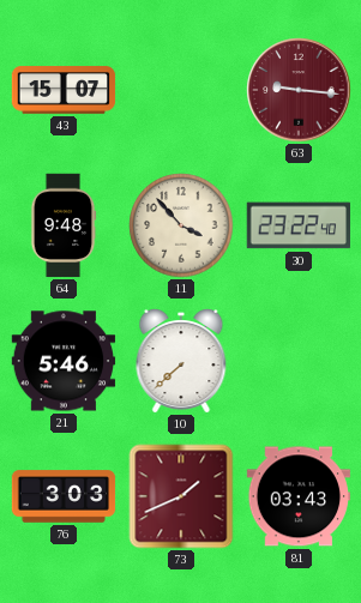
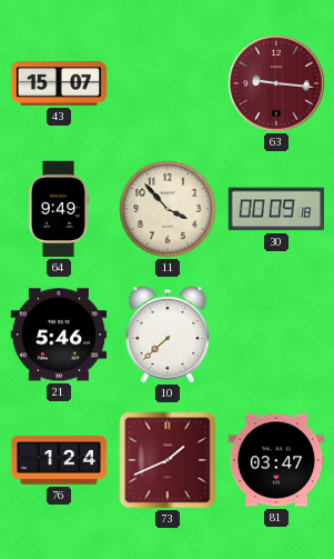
64: 9:48 -> 9:49 (59, 209)
30: 23:22 -> 00:09 (275, 209)
76: 3:03 -> 1:24 (59, 460)
81: 03:43 -> 03:47 (275, 460)
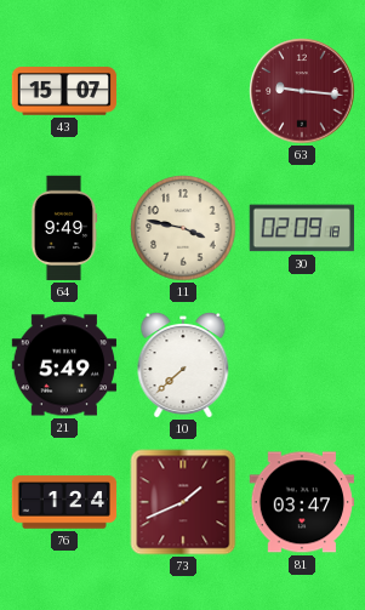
11: 3:53 -> 3:47 (183, 228)
30: 00:09 -> 02:09 (301, 228)
21: 5:46 -> 5:49 (64, 365)
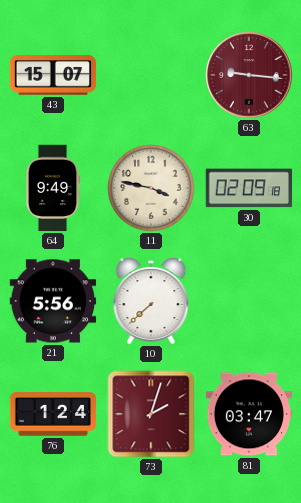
21: 5:49 -> 5:56 (53, 301)
73: 1:41 -> 2:03 (151, 414)
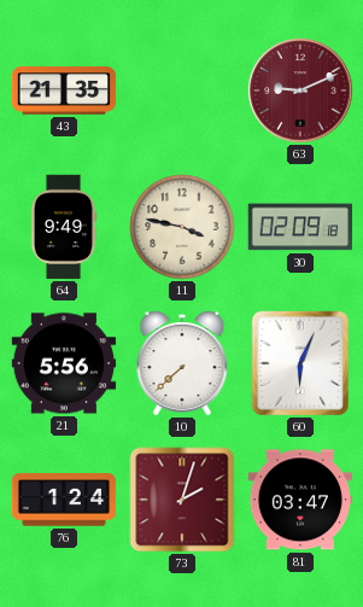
43: 15:07 -> 21:35 (64, 91)
63: 9:16 -> 9:11 (300, 91)
60: none -> 6:04 (300, 363)
